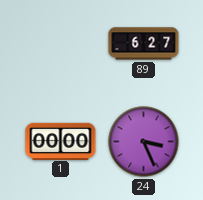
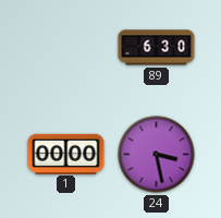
89: 6:27 -> 6:30 (157, 48)
24: 3:26 -> 3:28 (157, 155)
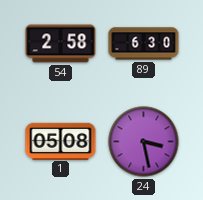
54: none -> 2:58 (61, 44)
1: 00:00 -> 05:08 (61, 141)
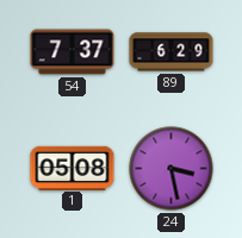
54: 2:58 -> 7:37 (73, 52)
89: 6:30 -> 6:29 (172, 52)
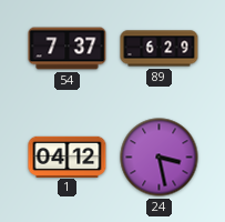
1: 05:08 -> 04:12 (68, 157)
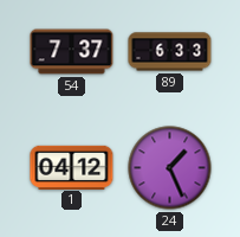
89: 6:29 -> 6:33 (170, 52)
24: 3:28 -> 1:26 (170, 168)
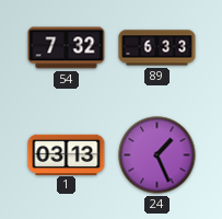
54: 7:37 -> 7:32 (67, 48)
1: 04:12 -> 03:13 (67, 154)
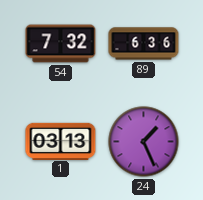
89: 6:33 -> 6:36 (144, 44)
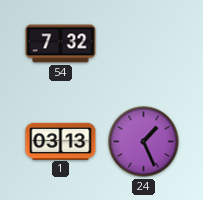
89: 6:36 -> none (144, 44)
